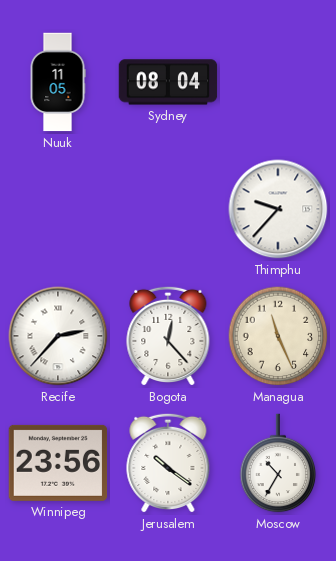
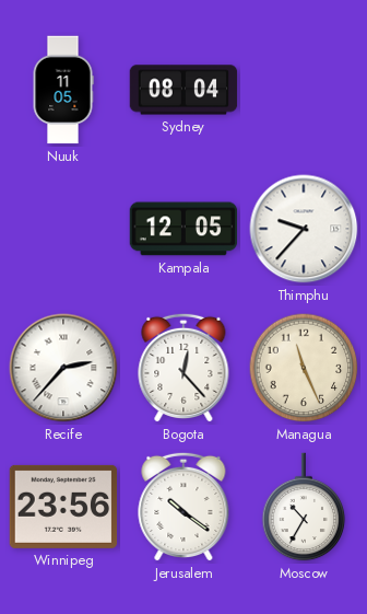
Kampala: none -> 12:05 (183, 229)
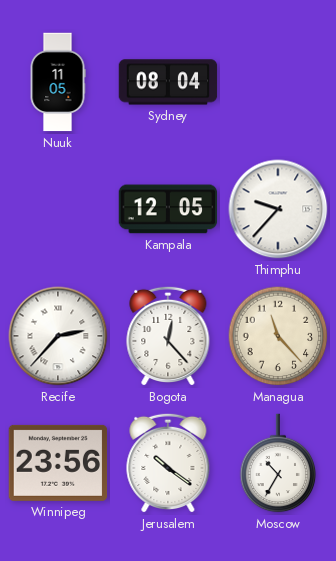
Managua: 11:26 -> 11:23 (278, 336)
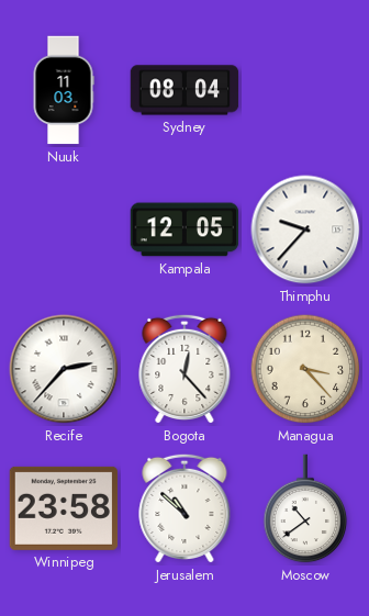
Nuuk: 11:05 -> 11:03 (64, 90)
Managua: 11:23 -> 3:23 (305, 369)
Winnipeg: 23:56 -> 23:58 (64, 508)
Jerusalem: 10:21 -> 10:52 (185, 508)
Moscow: 10:35 -> 10:39 (305, 508)
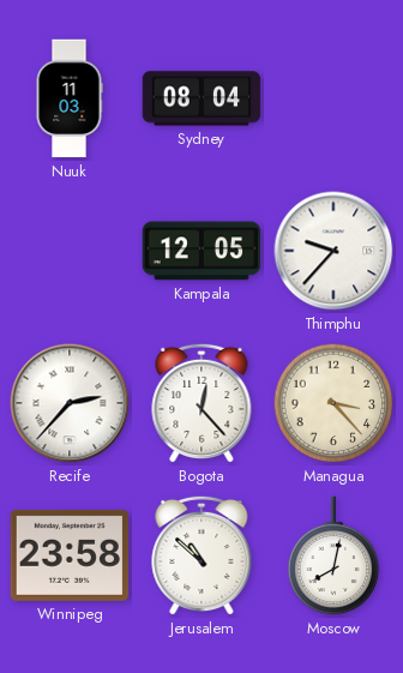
Moscow: 10:39 -> 8:02 (333, 555)
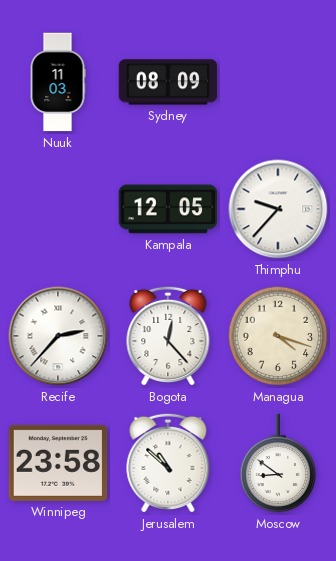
Sydney: 08:04 -> 08:09 (168, 82)
Managua: 3:23 -> 4:18 (278, 336)
Moscow: 8:02 -> 8:51 (278, 463)
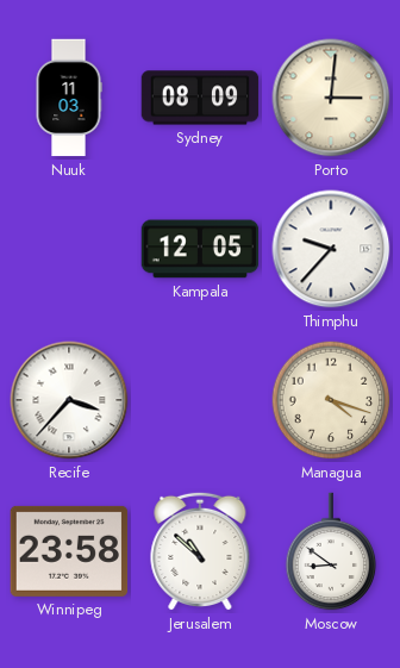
Porto: none -> 3:01 (331, 98)
Recife: 2:37 -> 3:37 (69, 400)
Bogota: 12:23 -> none (168, 336)
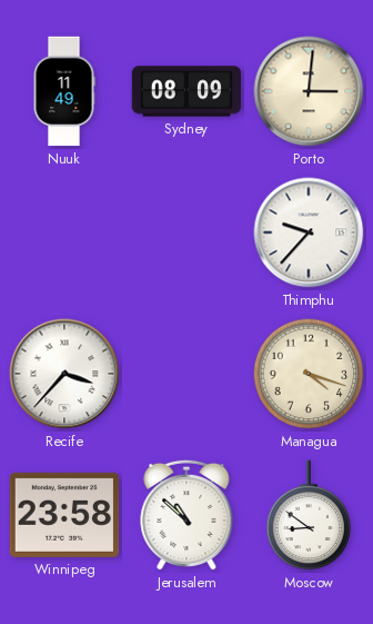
Nuuk: 11:03 -> 11:49 (64, 91)
Kampala: 12:05 -> none (200, 249)
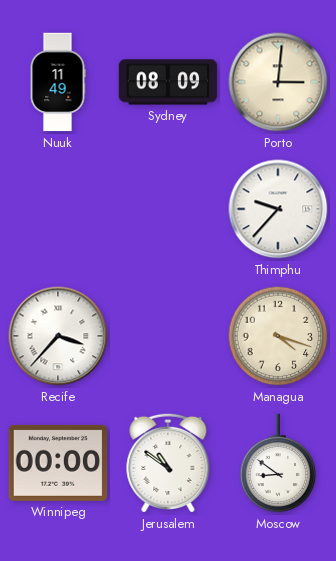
Winnipeg: 23:58 -> 00:00 (58, 463)
Jerusalem: 10:52 -> 10:51 (168, 463)
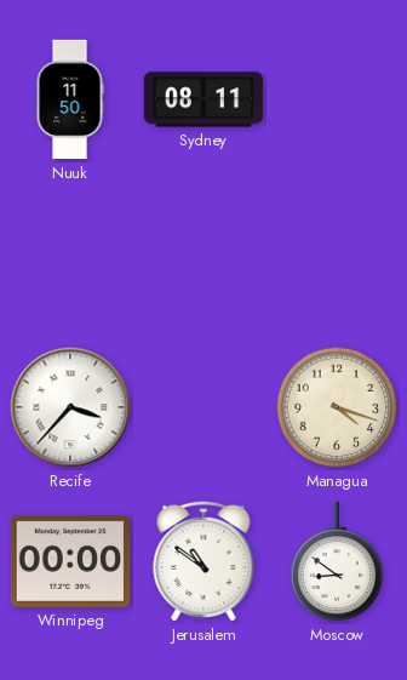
Nuuk: 11:49 -> 11:50 (70, 99)
Sydney: 08:09 -> 08:11 (203, 99)
Porto: 3:01 -> none (278, 82)
Thimphu: 9:37 -> none (278, 209)
